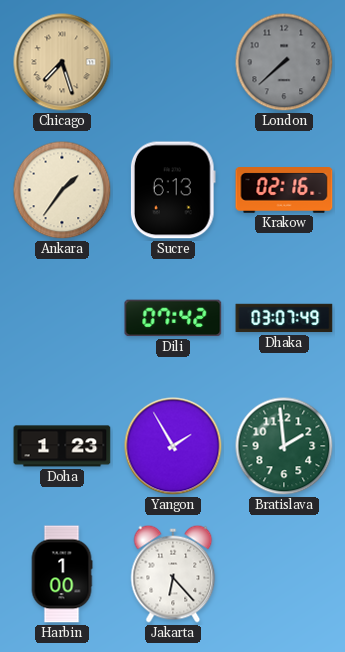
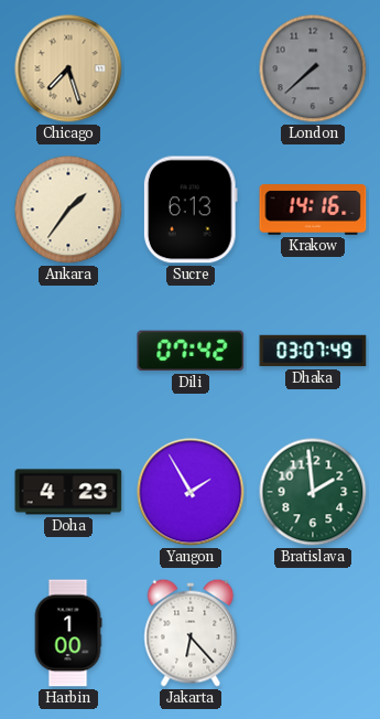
Krakow: 02:16 -> 14:16 (313, 210)
Doha: 1:23 -> 4:23 (68, 492)
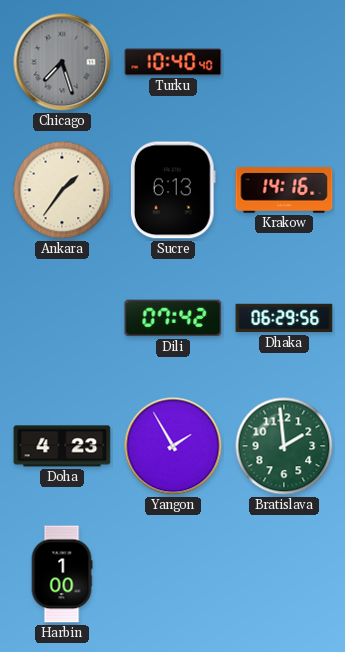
Chicago dial: champagne -> grey (62, 62)
Turku: none -> 10:40 (173, 62)
London: 7:38 -> none (313, 68)
Dhaka: 03:07 -> 06:29 (284, 318)
Jakarta: 6:23 -> none (191, 633)
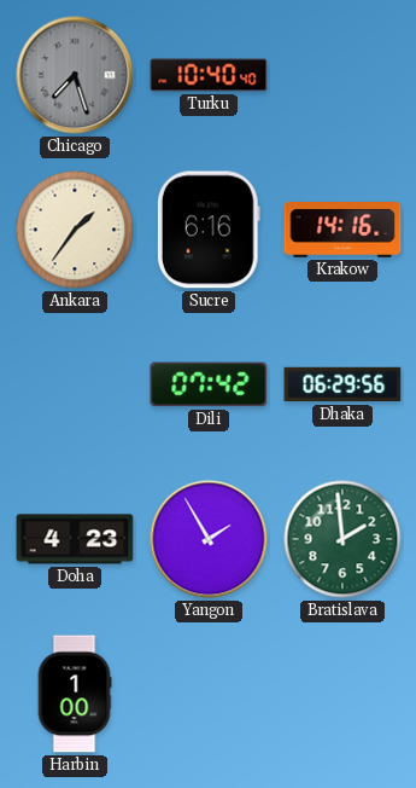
Sucre: 6:13 -> 6:16 (209, 230)
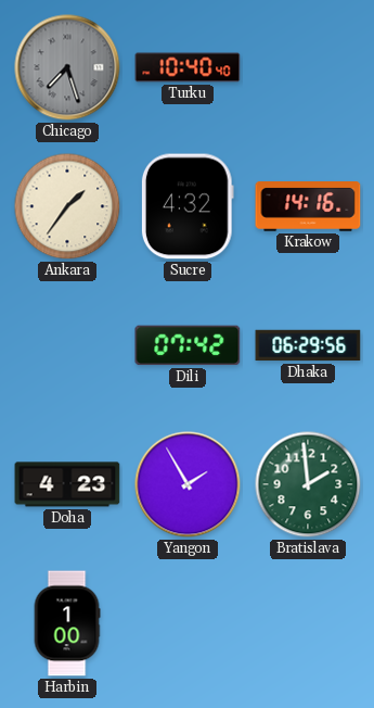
Sucre: 6:16 -> 4:32 (188, 206)
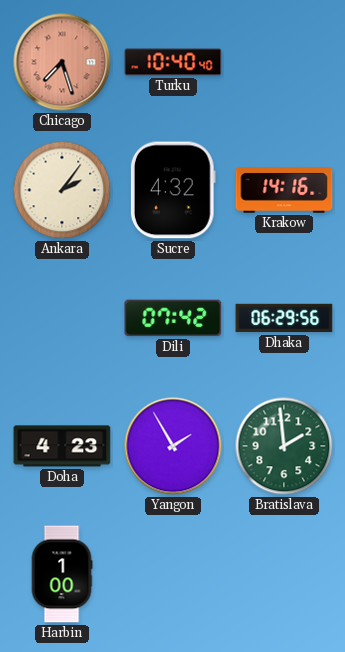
Chicago dial: grey -> salmon (62, 62)
Ankara: 1:36 -> 2:06 (62, 190)
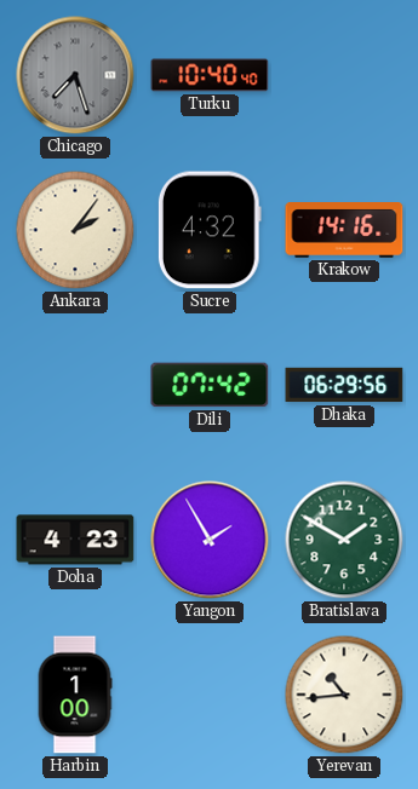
Chicago dial: salmon -> grey (75, 75)
Bratislava: 1:59 -> 1:50 (344, 540)
Yerevan: none -> 10:44 (344, 695)
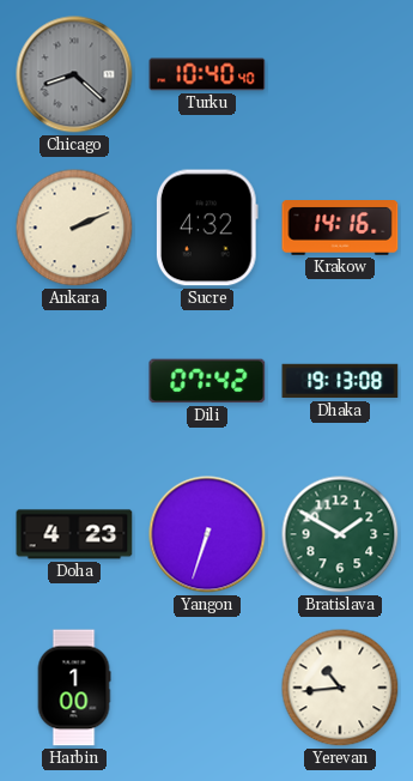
Chicago: 7:27 -> 8:22 (74, 74)
Ankara: 2:06 -> 2:11 (74, 228)
Dhaka: 06:29 -> 19:13 (340, 381)
Yangon: 1:55 -> 6:33 (207, 534)
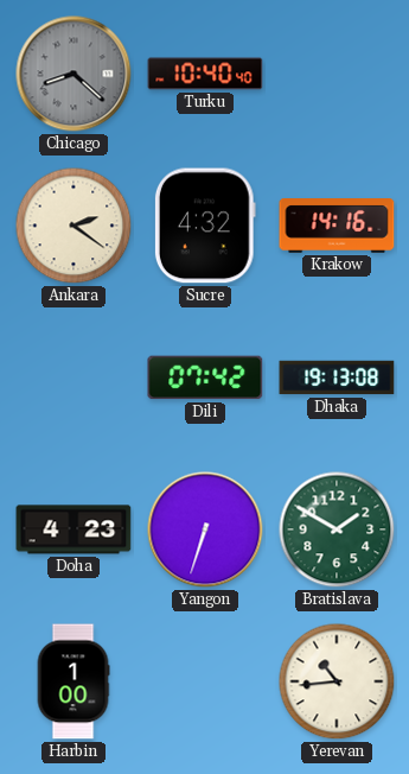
Ankara: 2:11 -> 2:21 (74, 226)
